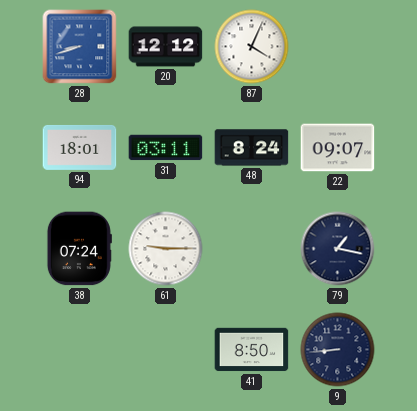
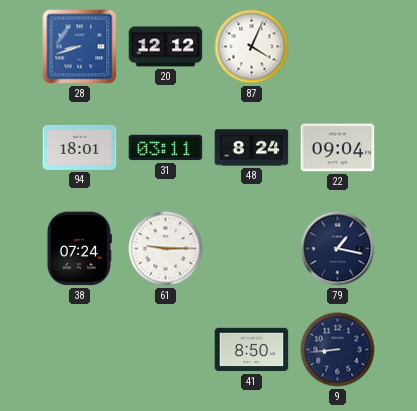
22: 09:07 -> 09:04 (338, 148)
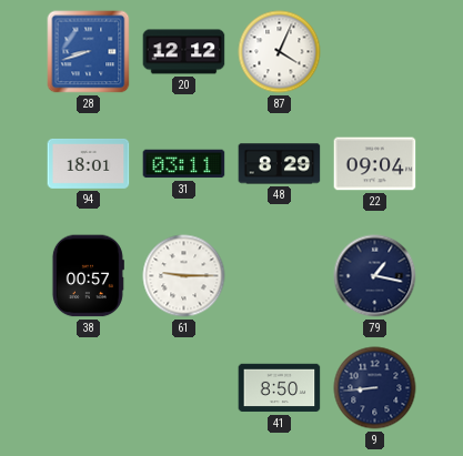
48: 8:24 -> 8:29 (280, 164)
38: 07:24 -> 00:57 (88, 276)
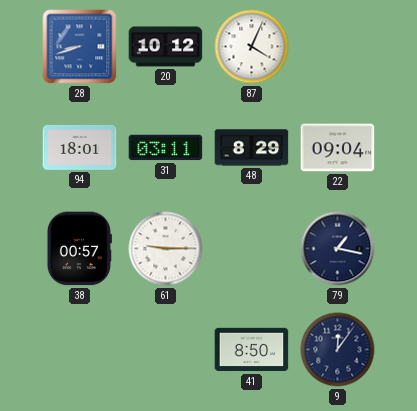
20: 12:12 -> 10:12 (166, 47)
9: 8:44 -> 12:06 (338, 350)
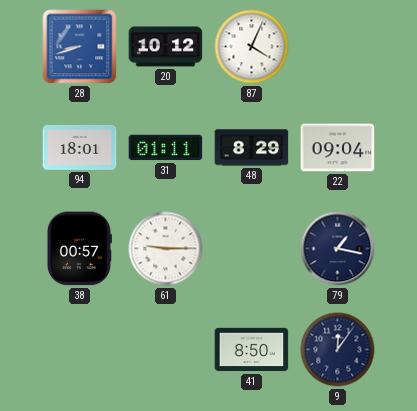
31: 03:11 -> 01:11 (166, 148)
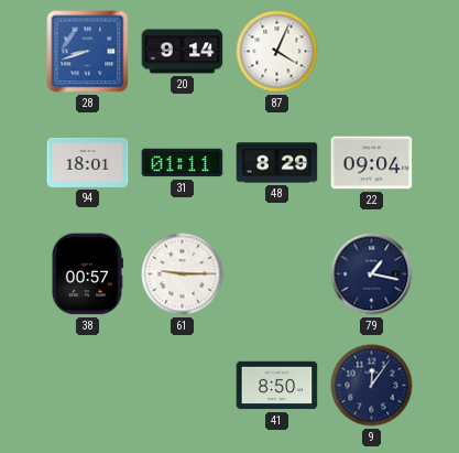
20: 10:12 -> 9:14 (183, 52)
